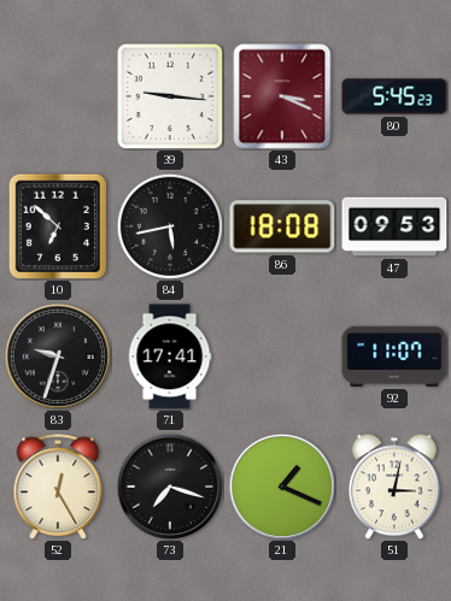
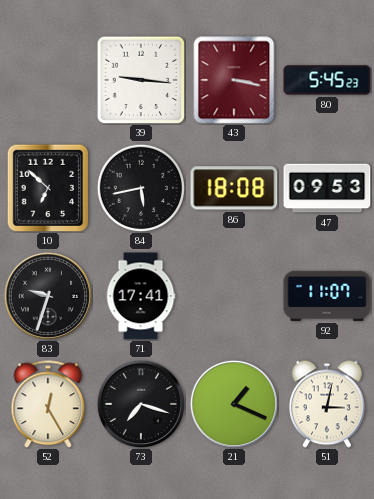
43: 3:19 -> 3:17 (234, 80)
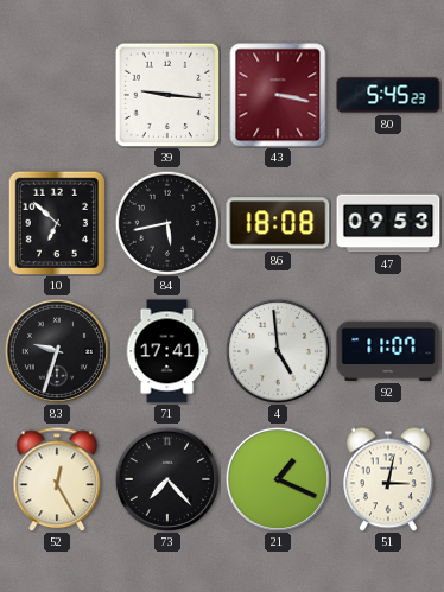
4: none -> 4:59 (278, 351)
73: 7:18 -> 7:23 (167, 479)
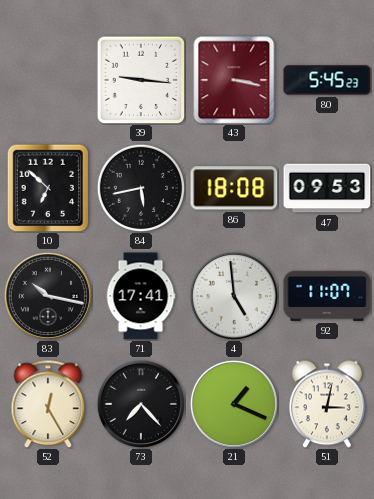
83: 9:33 -> 10:17 (48, 296)
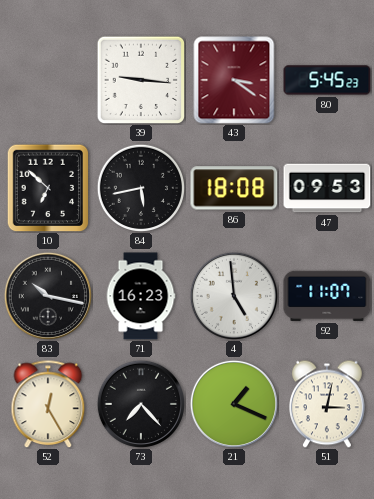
43: 3:17 -> 3:21 (234, 80)
71: 17:41 -> 16:23 (141, 296)
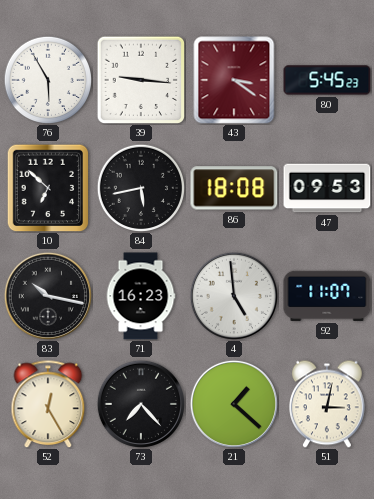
76: none -> 5:55 (47, 79)
21: 1:19 -> 1:22 (234, 404)
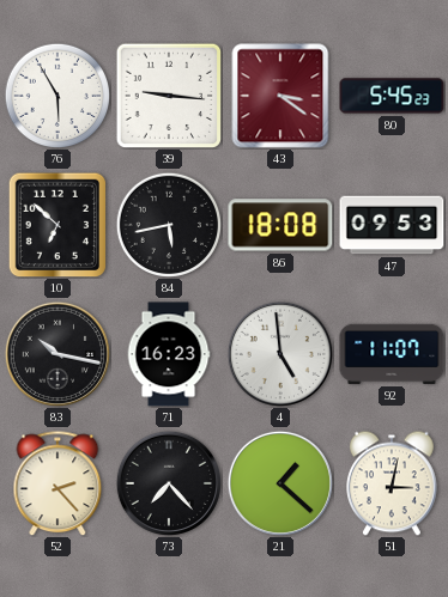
52: 12:25 -> 2:23 (57, 483)
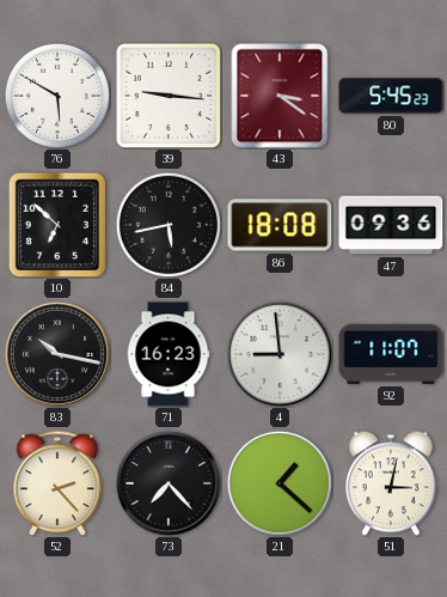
76: 5:55 -> 5:50 (56, 95)
47: 09:53 -> 09:36 (391, 225)
4: 4:59 -> 8:59 (280, 354)
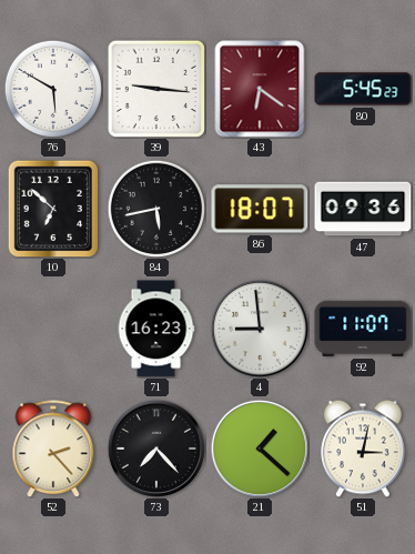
43: 3:21 -> 6:21 (260, 89)
86: 18:08 -> 18:07 (260, 209)
83: 10:17 -> none (57, 354)
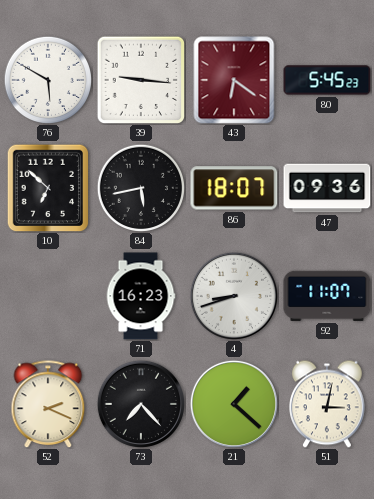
4: 8:59 -> 8:42 (234, 296)
52: 2:23 -> 2:19 (48, 404)
